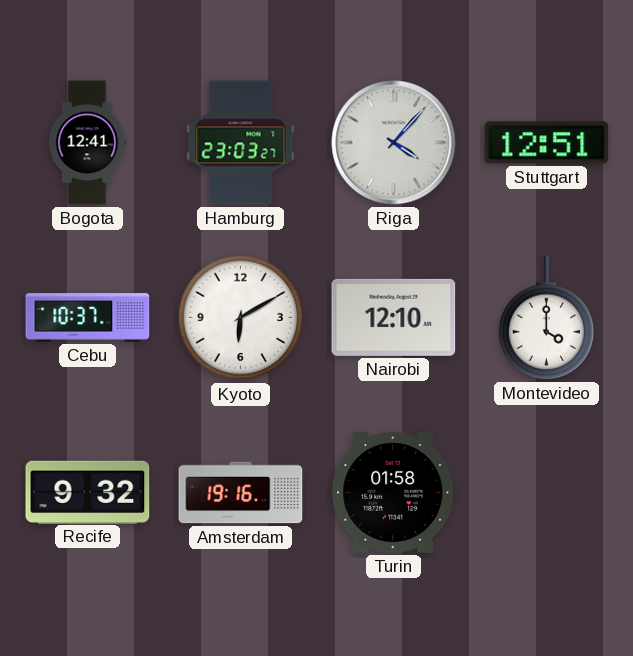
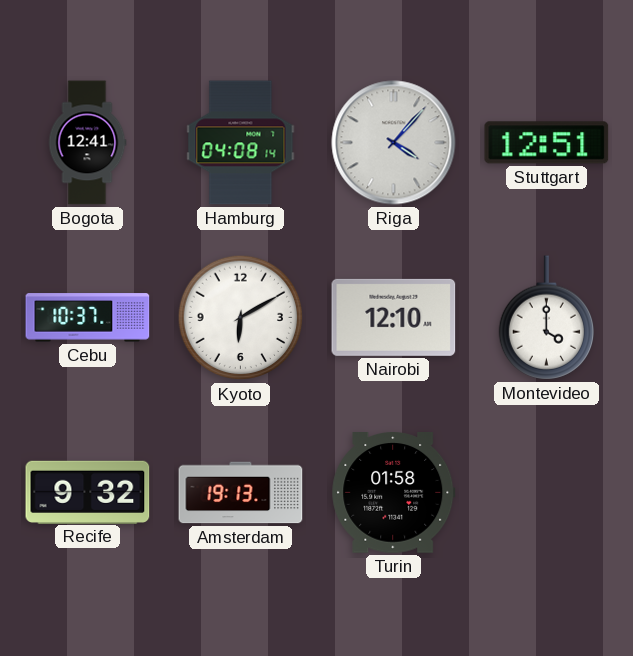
Hamburg: 23:03 -> 04:08 (241, 143)
Amsterdam: 19:16 -> 19:13 (241, 493)
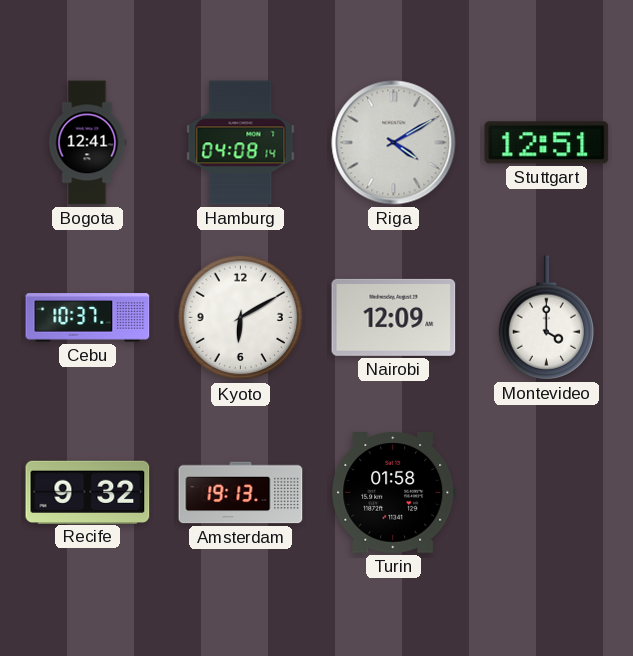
Riga: 4:07 -> 4:10 (394, 143)
Nairobi: 12:10 -> 12:09 (394, 317)
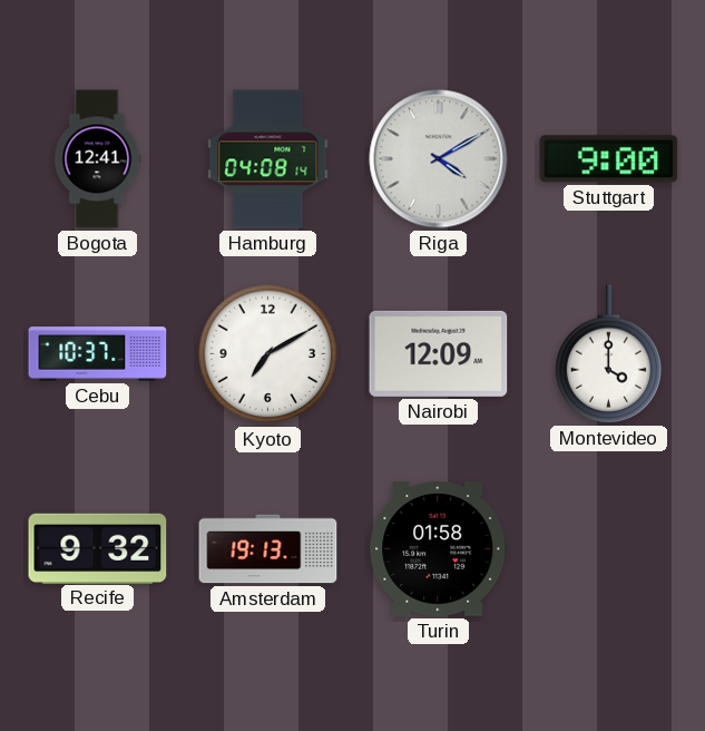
Stuttgart: 12:51 -> 9:00 (609, 159)
Kyoto: 6:10 -> 7:10 (268, 354)
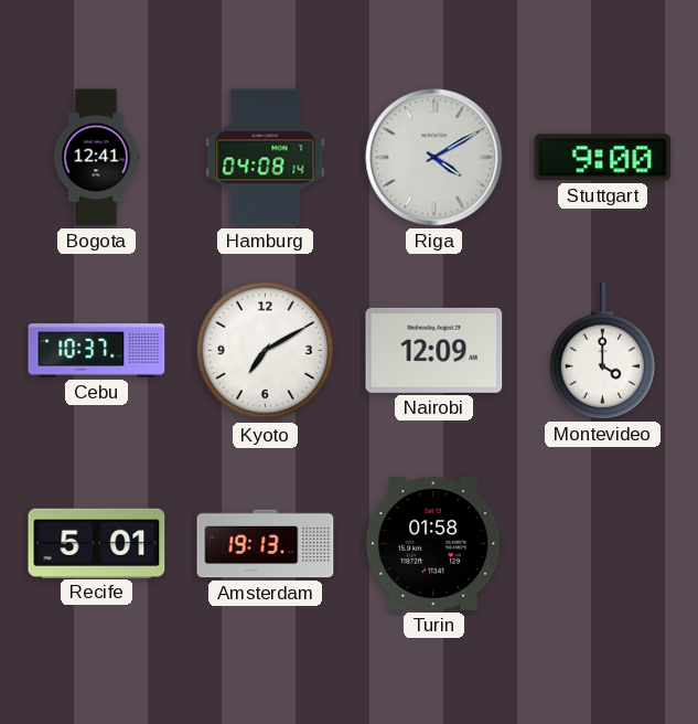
Recife: 9:32 -> 5:01 (97, 543)
